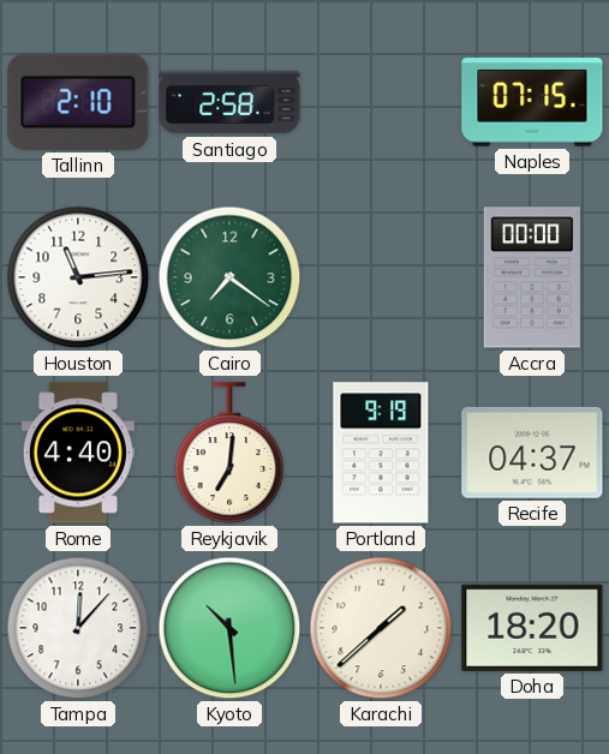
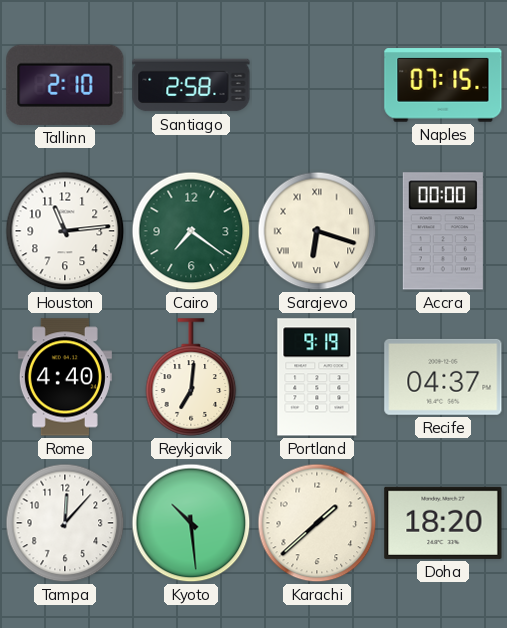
Sarajevo: none -> 6:18 (317, 231)
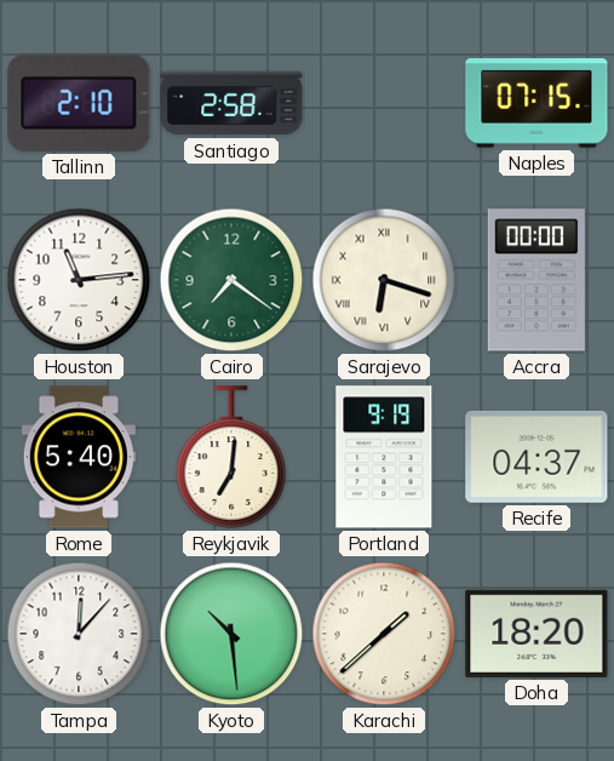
Rome: 4:40 -> 5:40 (79, 457)
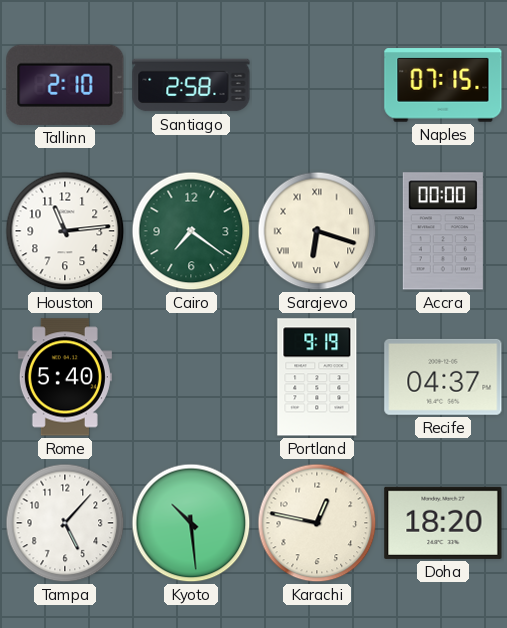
Reykjavik: 7:01 -> none (231, 457)
Tampa: 12:07 -> 5:07 (65, 523)
Karachi: 1:38 -> 12:47 (317, 523)
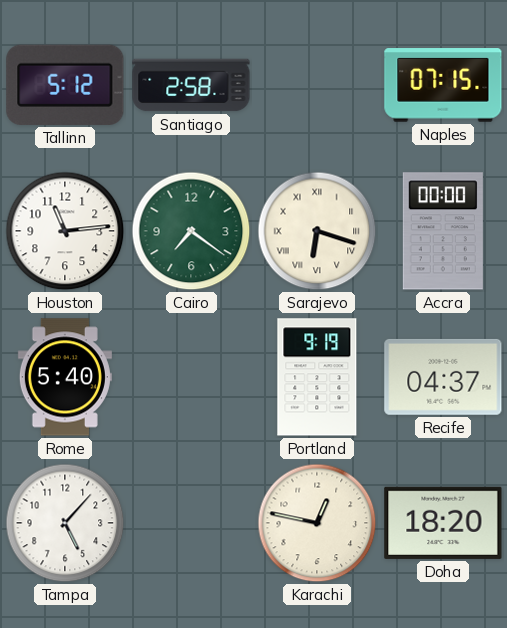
Tallinn: 2:10 -> 5:12 (65, 85)
Kyoto: 10:29 -> none (191, 523)
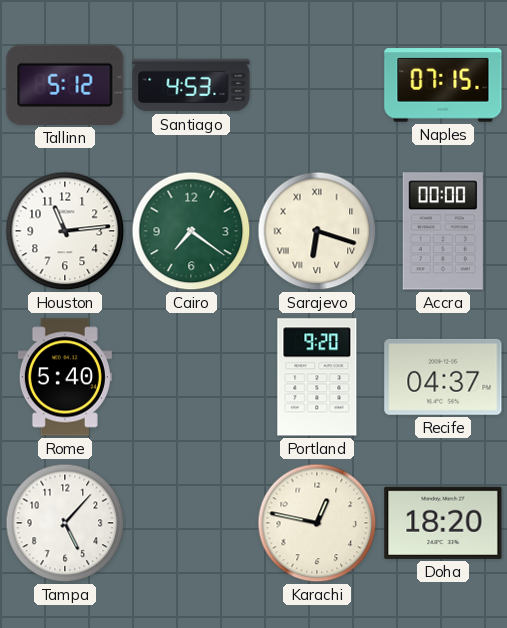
Santiago: 2:58 -> 4:53 (191, 85)
Portland: 9:19 -> 9:20 (317, 377)
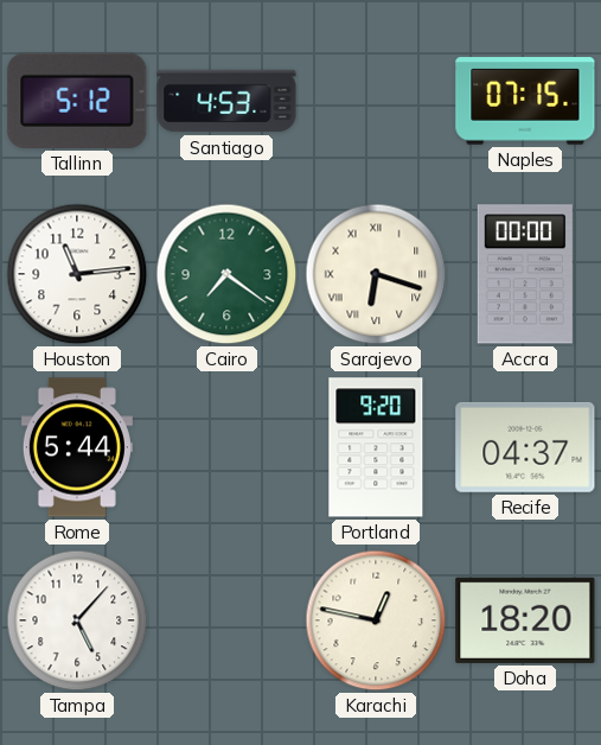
Rome: 5:40 -> 5:44 (77, 447)
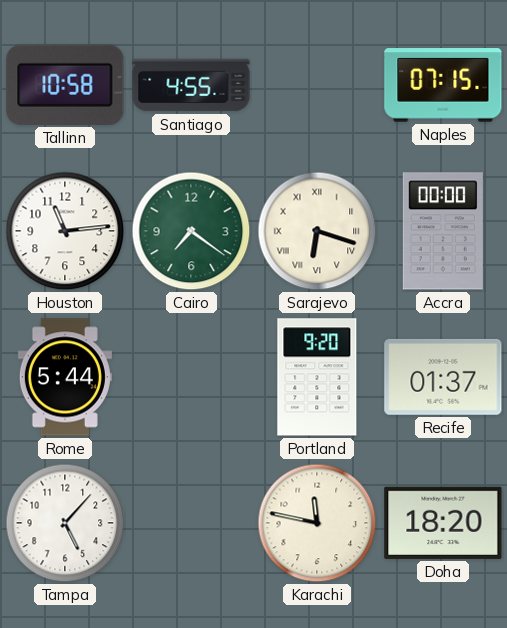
Tallinn: 5:12 -> 10:58 (65, 85)
Santiago: 4:53 -> 4:55 (191, 85)
Recife: 04:37 -> 01:37 (443, 377)
Karachi: 12:47 -> 11:47 (317, 523)
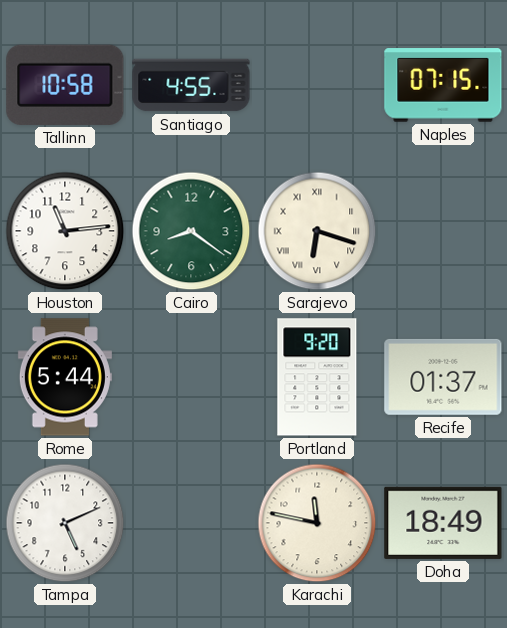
Cairo: 7:21 -> 8:21 (191, 231)
Accra: 00:00 -> none (443, 231)
Tampa: 5:07 -> 5:11 (65, 523)
Doha: 18:20 -> 18:49 (443, 523)
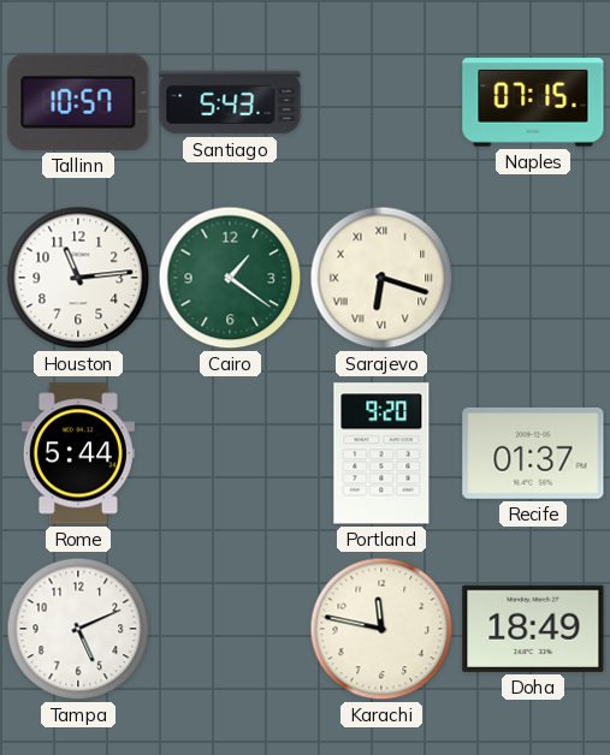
Tallinn: 10:58 -> 10:57 (78, 102)
Santiago: 4:55 -> 5:43 (230, 102)
Cairo: 8:21 -> 1:21 (230, 278)
